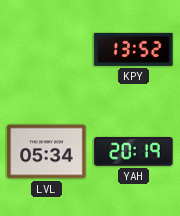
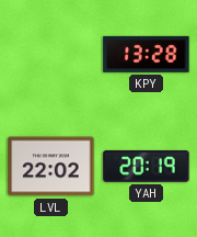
KPY: 13:52 -> 13:28 (147, 54)
LVL: 05:34 -> 22:02 (51, 167)
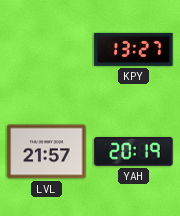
KPY: 13:28 -> 13:27 (134, 49)
LVL: 22:02 -> 21:57 (47, 152)
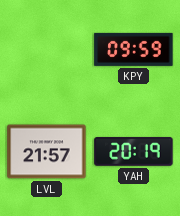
KPY: 13:27 -> 09:59 (134, 49)
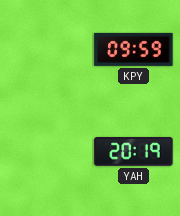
LVL: 21:57 -> none (47, 152)
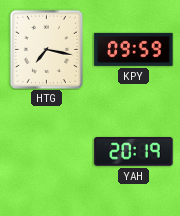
HTG: none -> 7:17 (46, 49)
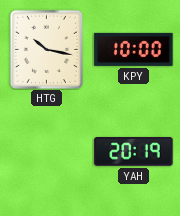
HTG: 7:17 -> 10:17 (46, 49)
KPY: 09:59 -> 10:00 (134, 49)
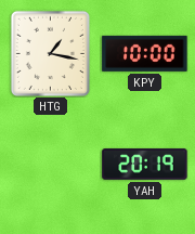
HTG: 10:17 -> 1:17 (50, 53)
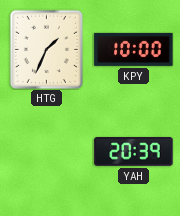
HTG: 1:17 -> 1:34 (46, 49)
YAH: 20:19 -> 20:39 (134, 152)
